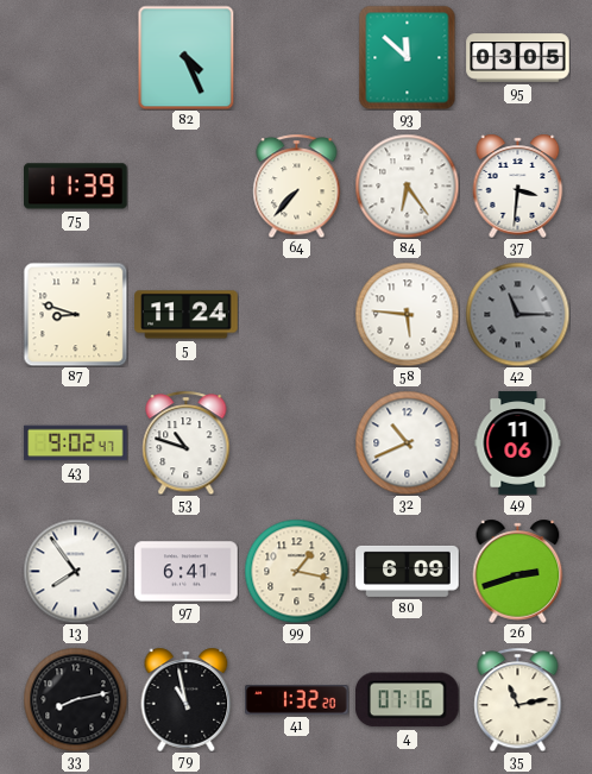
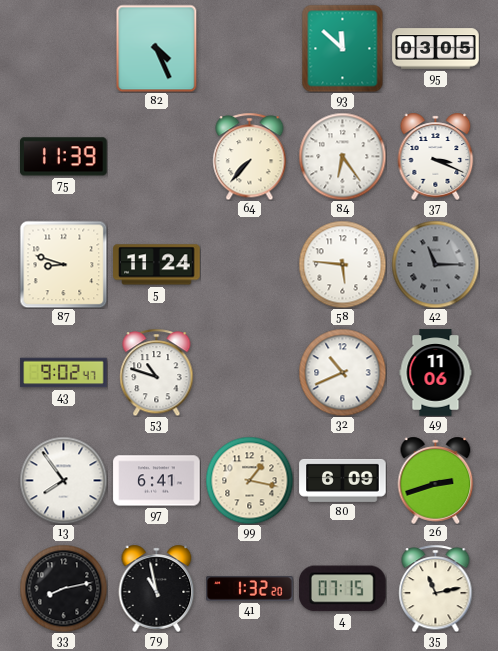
37: 3:31 -> 3:19 (436, 156)
4: 07:16 -> 07:15 (343, 589)
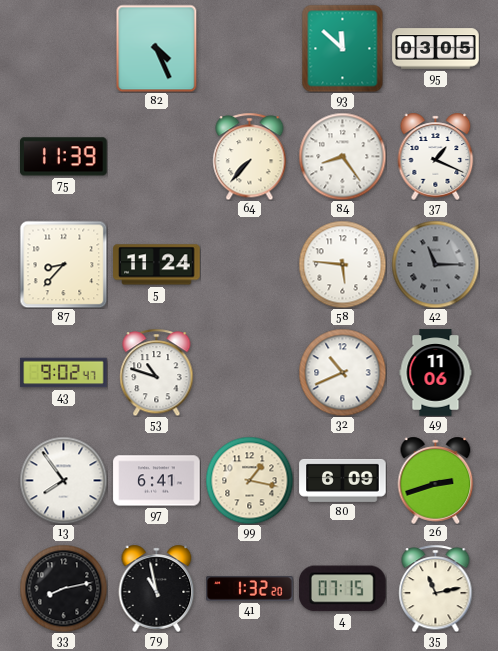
84: 6:24 -> 8:24 (342, 156)
37: 3:19 -> 1:19 (436, 156)
87: 8:48 -> 8:37 (63, 264)
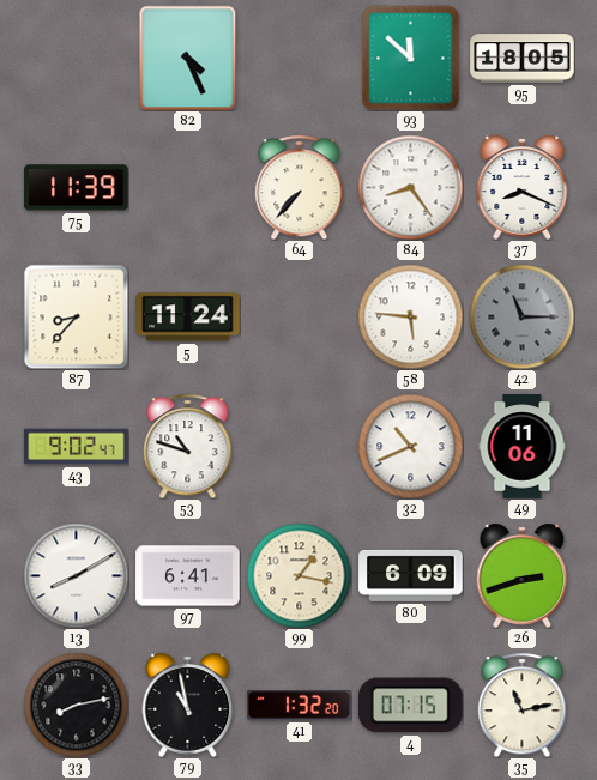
95: 03:05 -> 18:05 (523, 59)
37: 1:19 -> 8:19 (523, 187)
13: 7:54 -> 8:10 (76, 575)
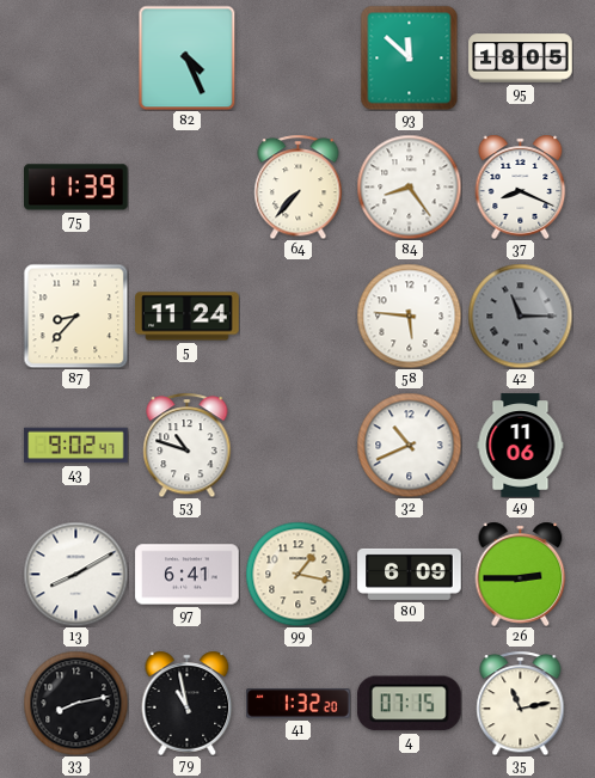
26: 2:42 -> 2:45 (521, 574)
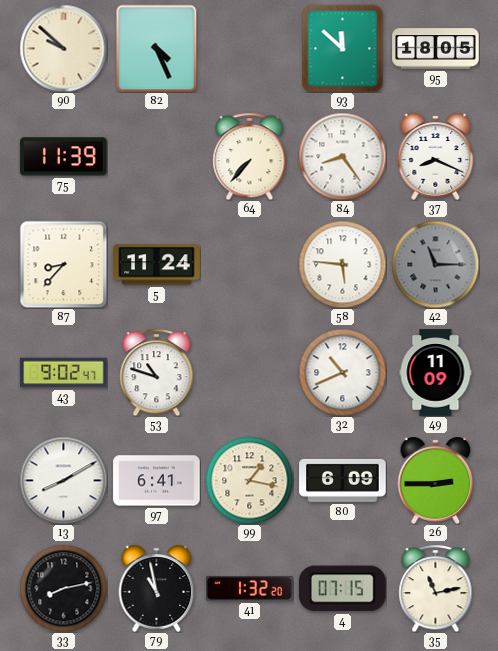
90: none -> 9:52 (63, 48)
49: 11:06 -> 11:09 (436, 373)
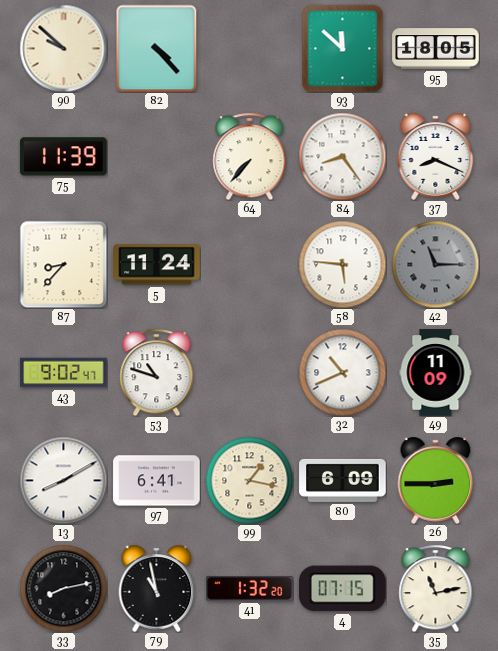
82: 4:26 -> 4:23 (157, 48)
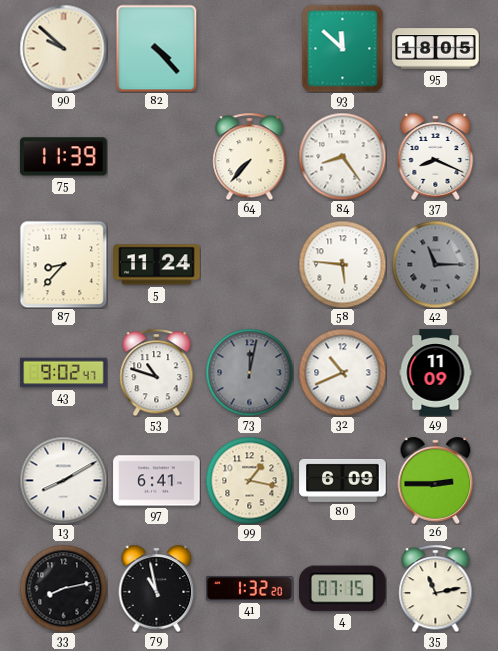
73: none -> 12:02 (249, 372)
